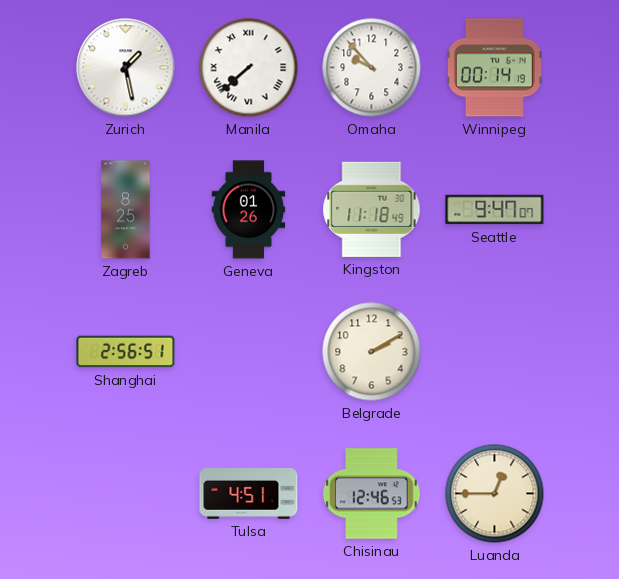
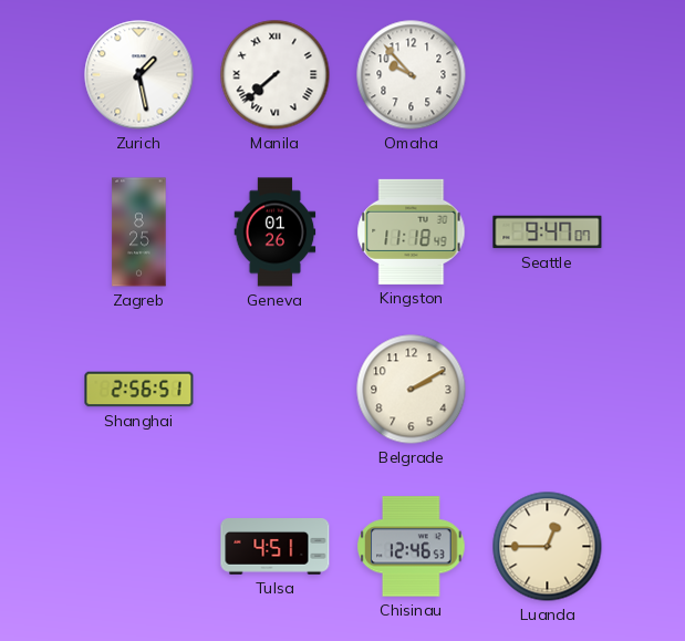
Winnipeg: 00:14 -> none (494, 68)
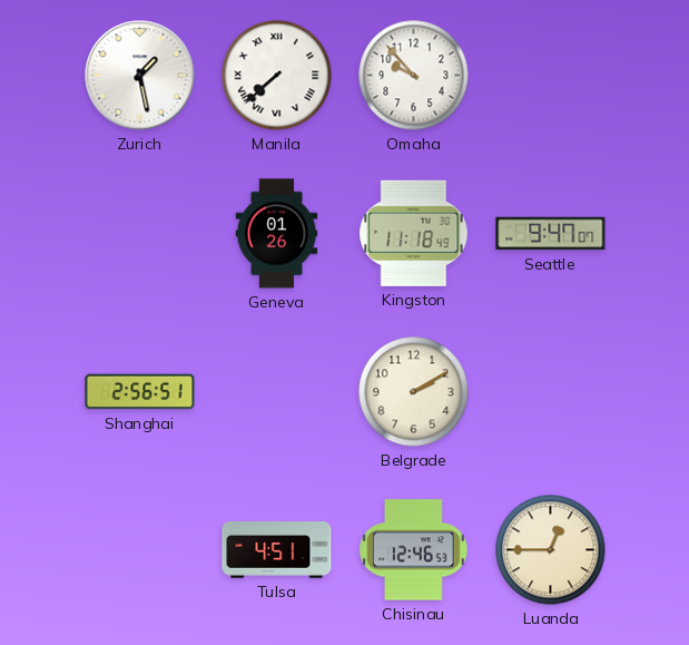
Zagreb: 8:25 -> none (139, 232)
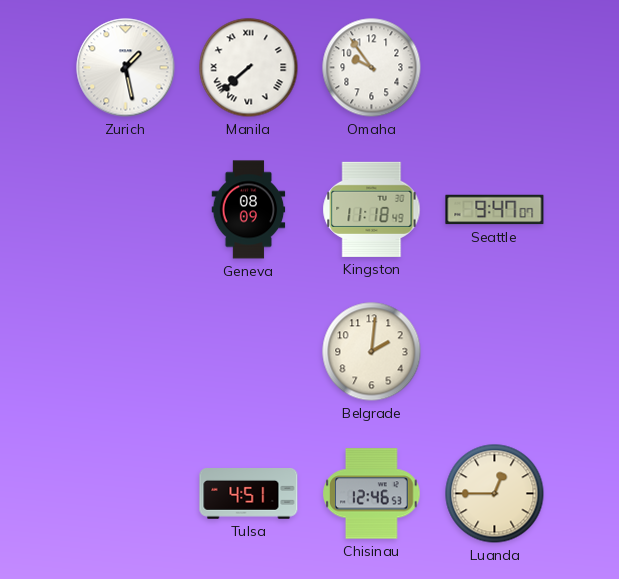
Omaha: 9:53 -> 9:54 (372, 68)
Geneva: 01:26 -> 08:09 (249, 210)
Shanghai: 2:56 -> none (140, 392)
Belgrade: 2:10 -> 2:01 (372, 352)
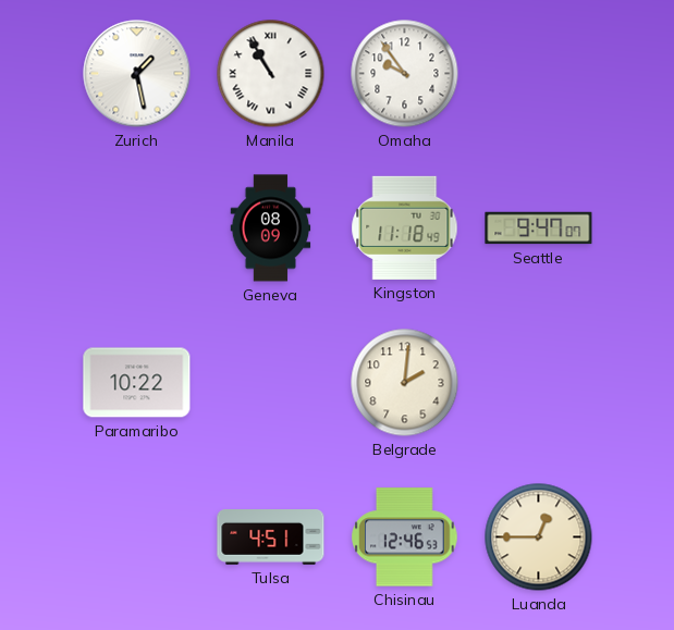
Manila: 7:38 -> 10:55 (271, 74)
Paramaribo: none -> 10:22 (137, 383)
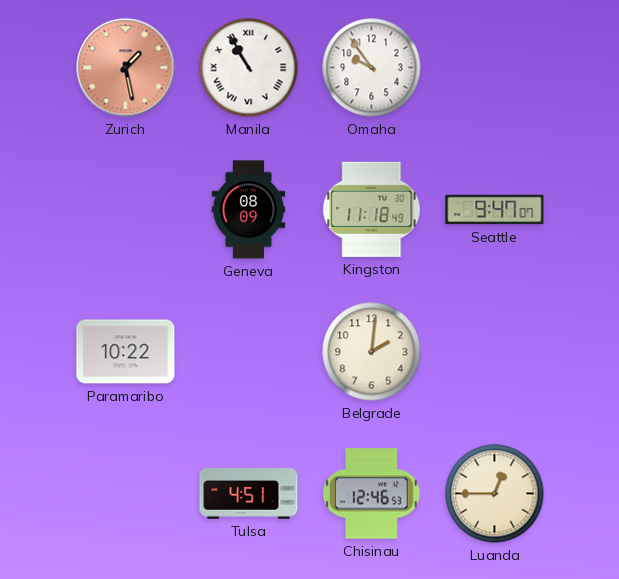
Zurich dial: white -> salmon (126, 68)
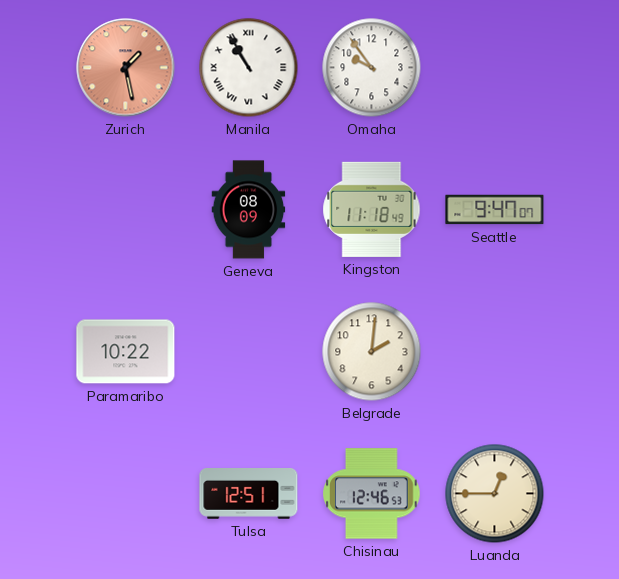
Tulsa: 4:51 -> 12:51 (249, 494)
